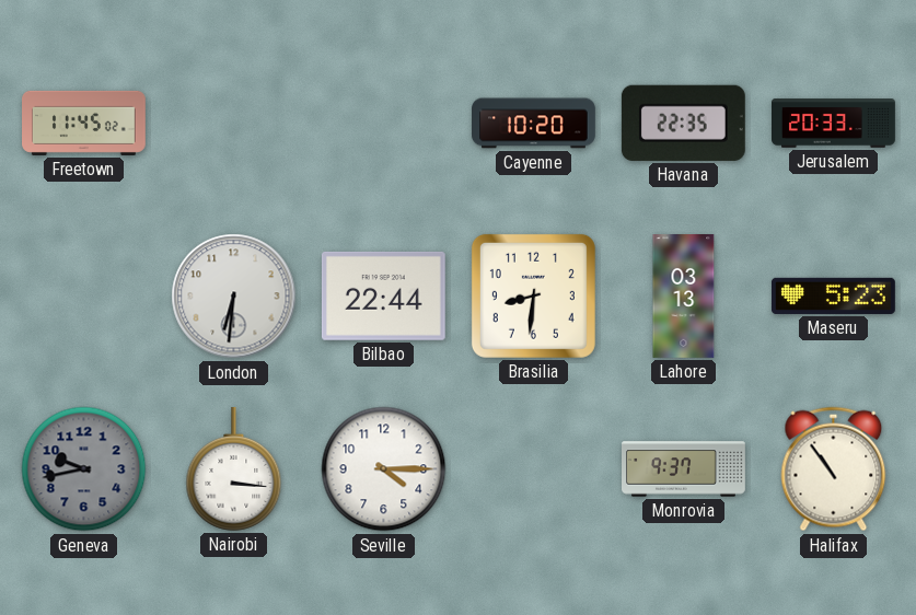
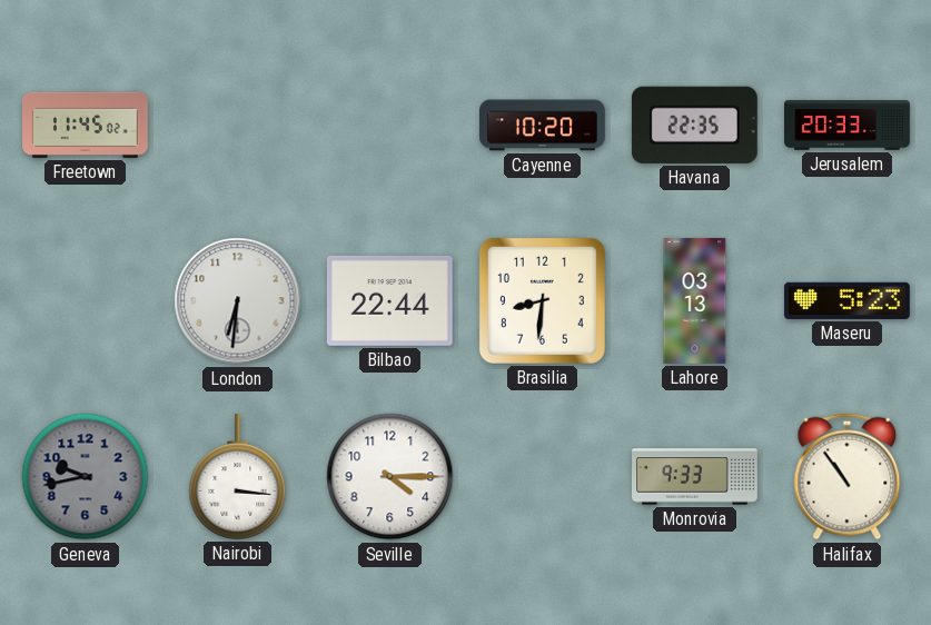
Monrovia: 9:37 -> 9:33 (695, 477)
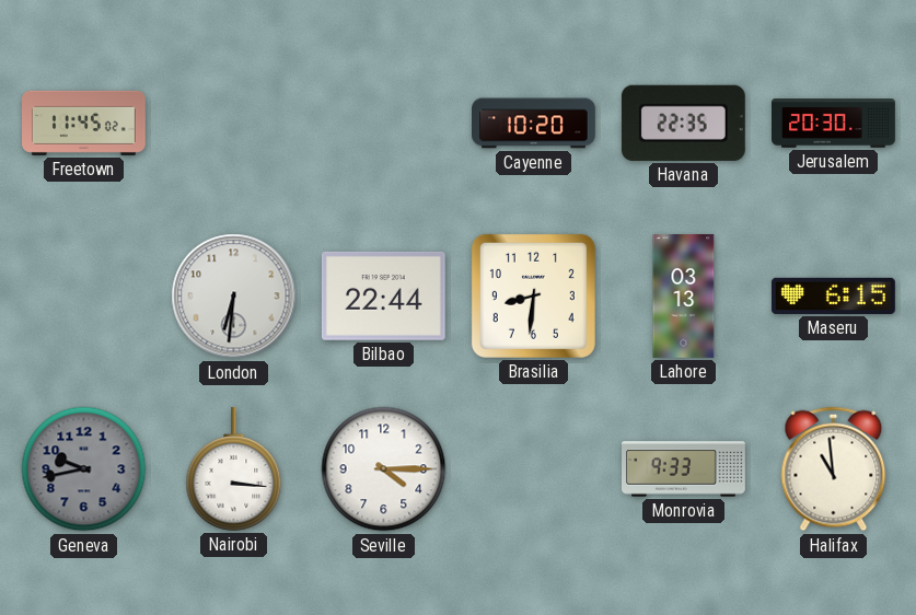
Jerusalem: 20:33 -> 20:30 (834, 124)
Maseru: 5:23 -> 6:15 (833, 295)
Halifax: 10:54 -> 10:59 (834, 469)
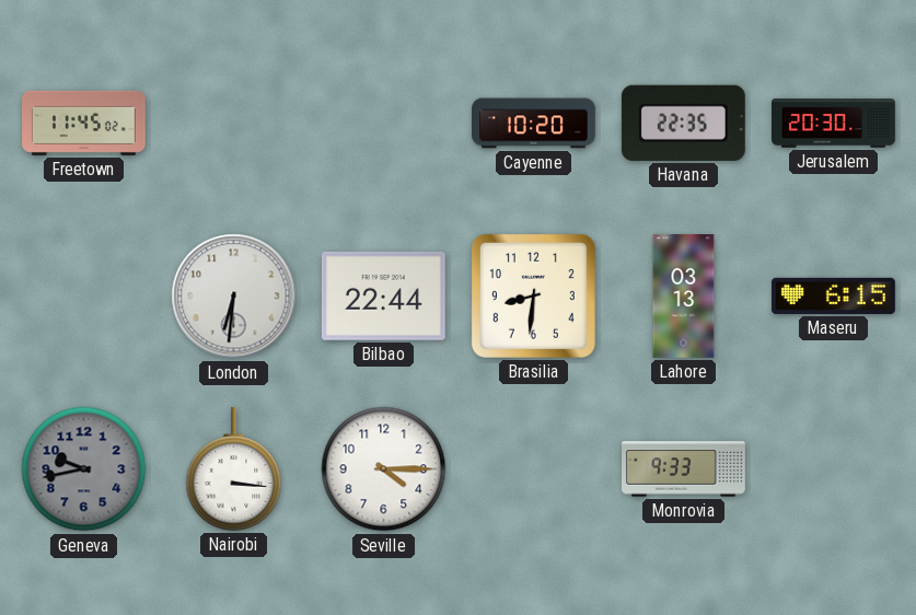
Halifax: 10:59 -> none (834, 469)
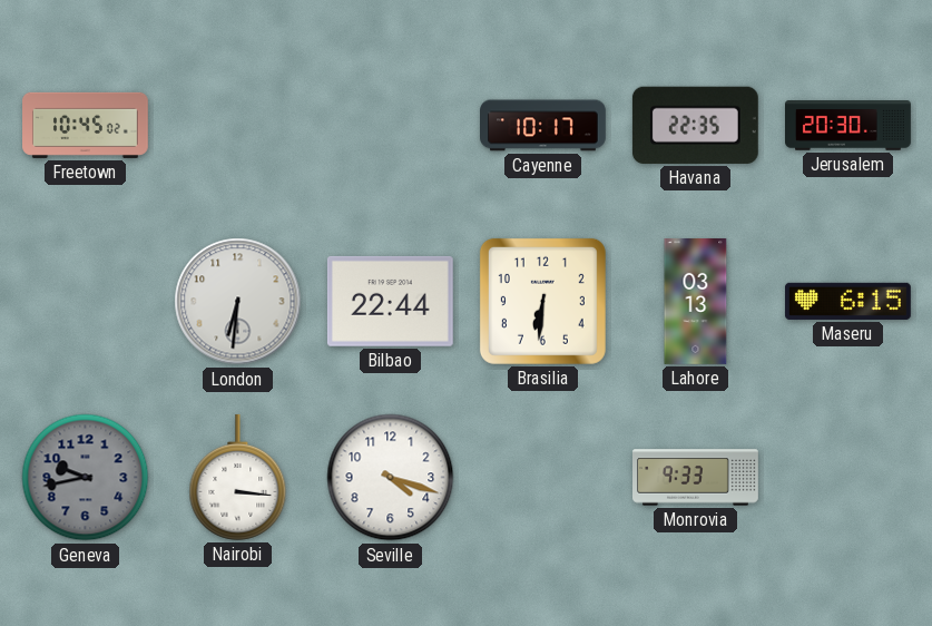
Freetown: 11:45 -> 10:45 (86, 125)
Cayenne: 10:20 -> 10:17 (543, 126)
Brasilia: 8:31 -> 6:31 (542, 301)
Seville: 4:15 -> 4:18 (391, 478)
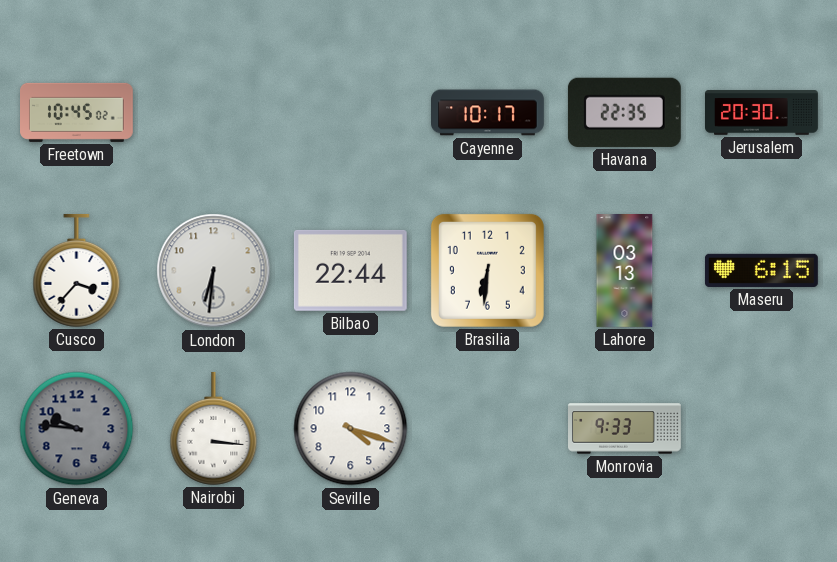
Cusco: none -> 3:37 (77, 270)
Geneva: 9:43 -> 9:46 (77, 429)
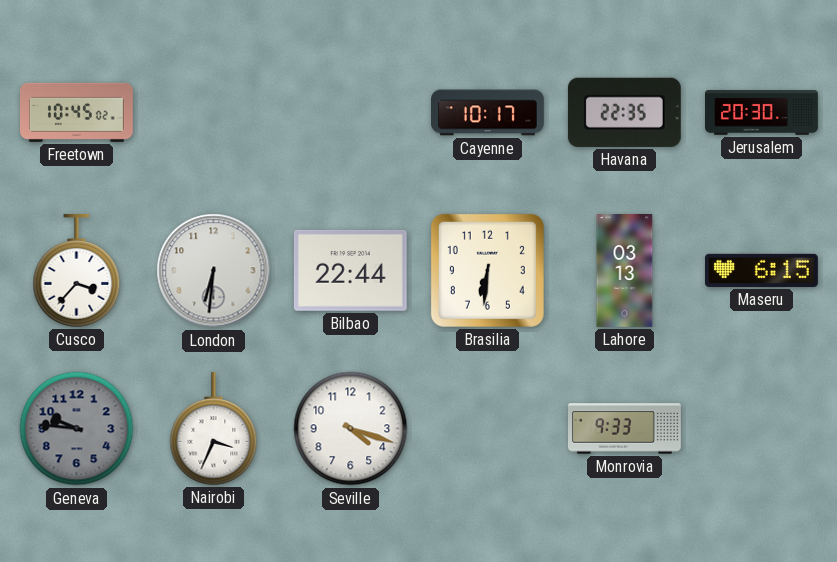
Nairobi: 3:16 -> 3:34 (214, 428)
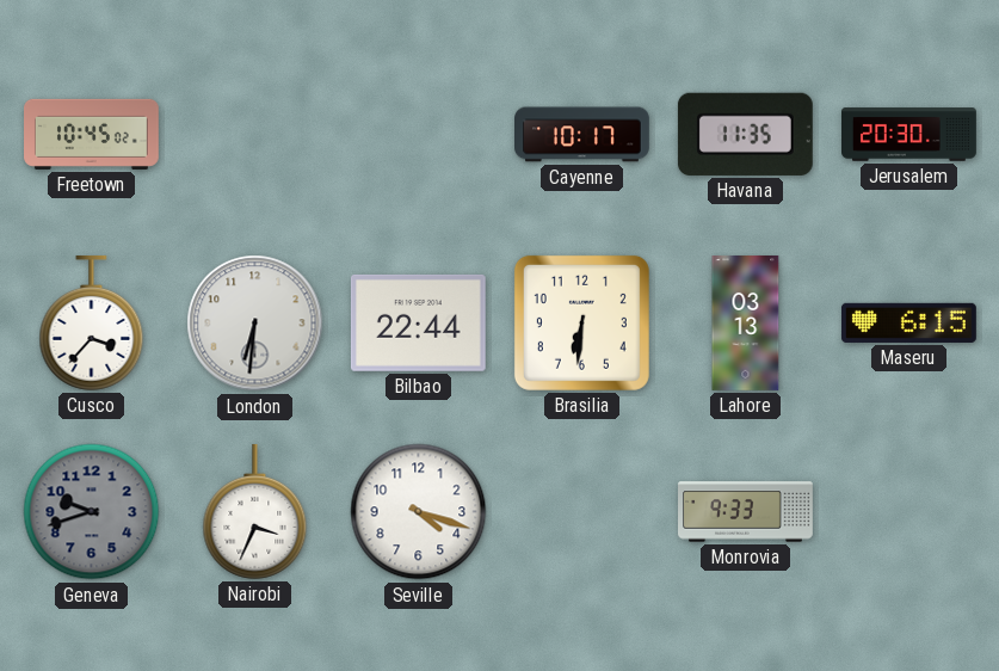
Havana: 22:35 -> 11:35 (745, 134)
Geneva: 9:46 -> 9:42 (92, 512)
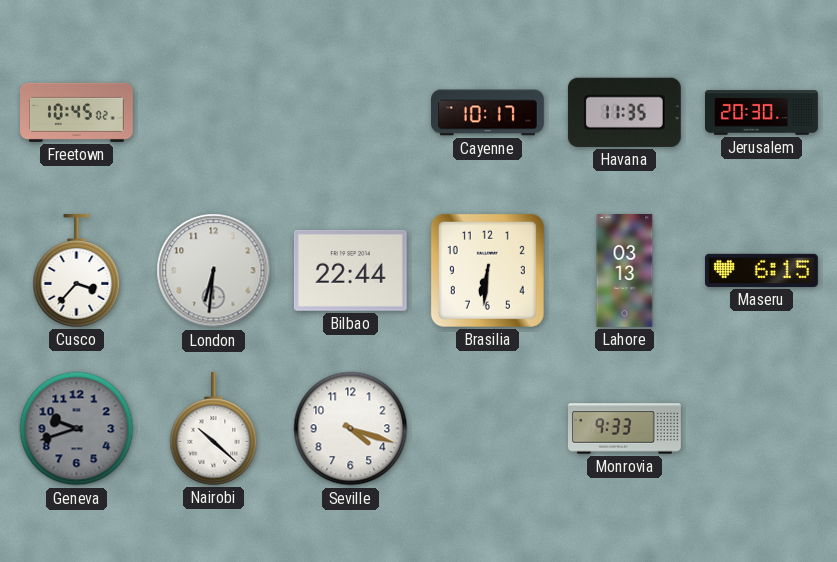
Nairobi: 3:34 -> 10:22 (214, 428)
